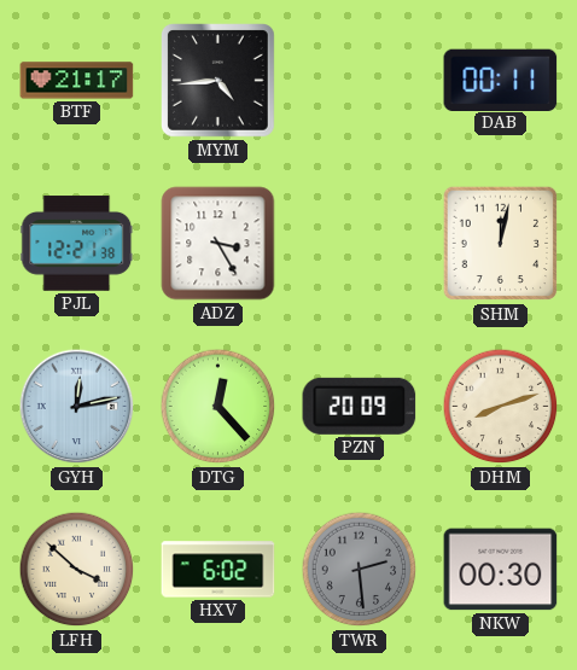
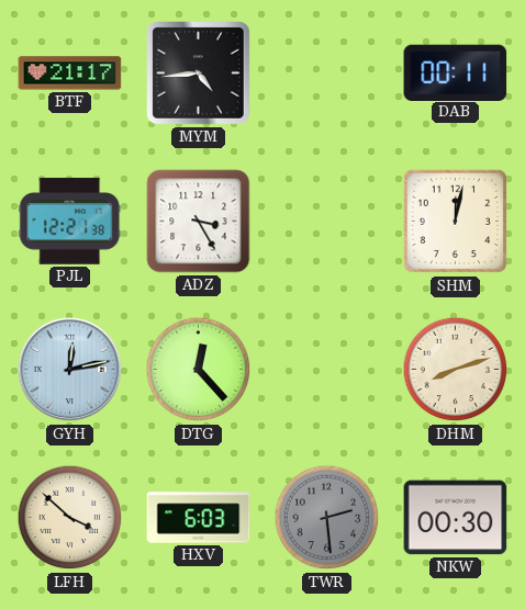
PZN: 20:09 -> none (360, 406)
HXV: 6:02 -> 6:03 (199, 518)
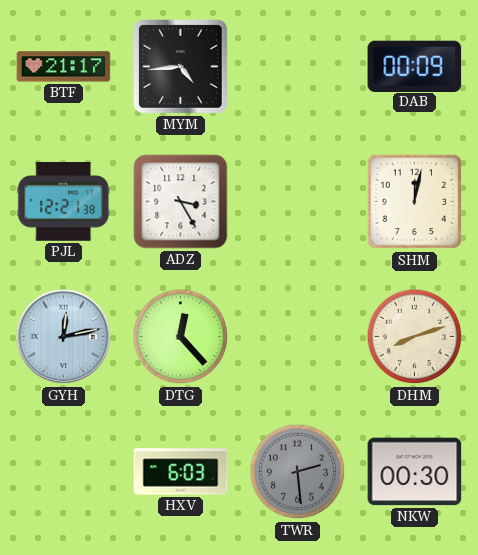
DAB: 00:11 -> 00:09 (415, 66)
LFH: 3:52 -> none (70, 518)
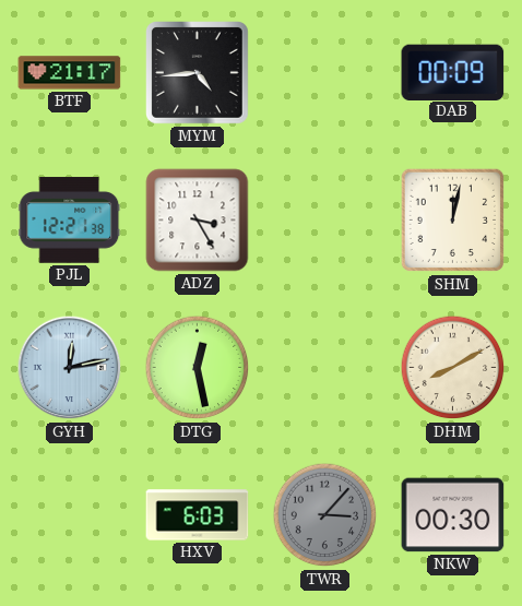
DTG: 12:23 -> 12:28 (198, 368)
DHM: 8:12 -> 8:10 (453, 368)
TWR: 2:29 -> 3:07 (325, 515)
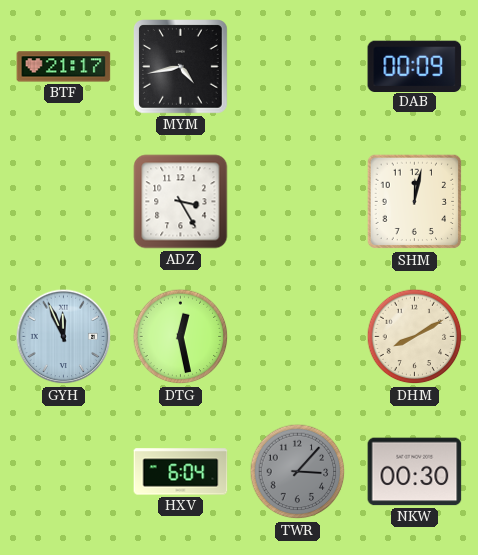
MYM: 4:44 -> 4:43 (181, 67)
PJL: 12:21 -> none (70, 221)
GYH: 12:13 -> 11:56 (64, 337)
HXV: 6:03 -> 6:04 (181, 472)
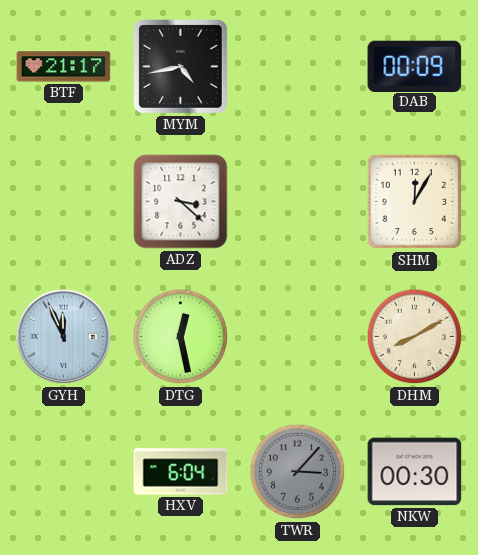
ADZ: 3:25 -> 3:22 (181, 202)
SHM: 12:02 -> 12:05 (415, 202)
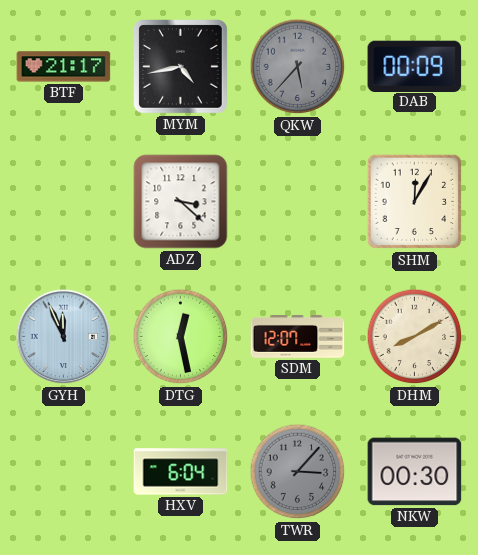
QKW: none -> 5:37 (298, 67)
SDM: none -> 12:07 (298, 337)
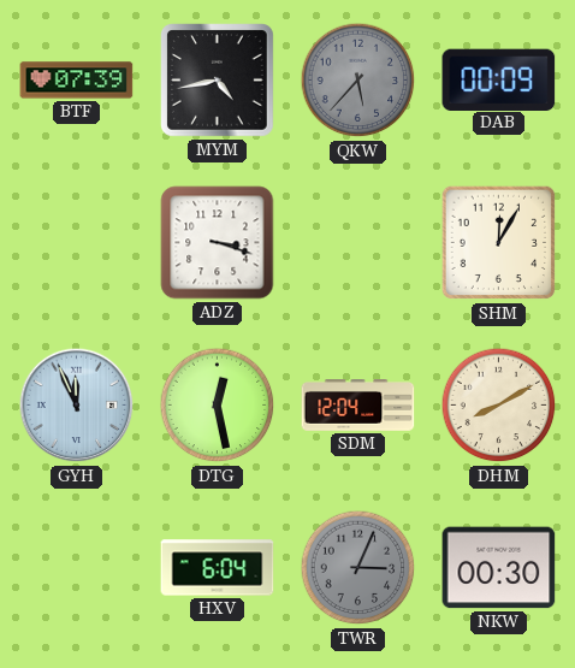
BTF: 21:17 -> 07:39 (77, 81)
ADZ: 3:22 -> 3:18 (218, 243)
SDM: 12:07 -> 12:04 (358, 406)
TWR: 3:07 -> 3:04 (358, 568)
